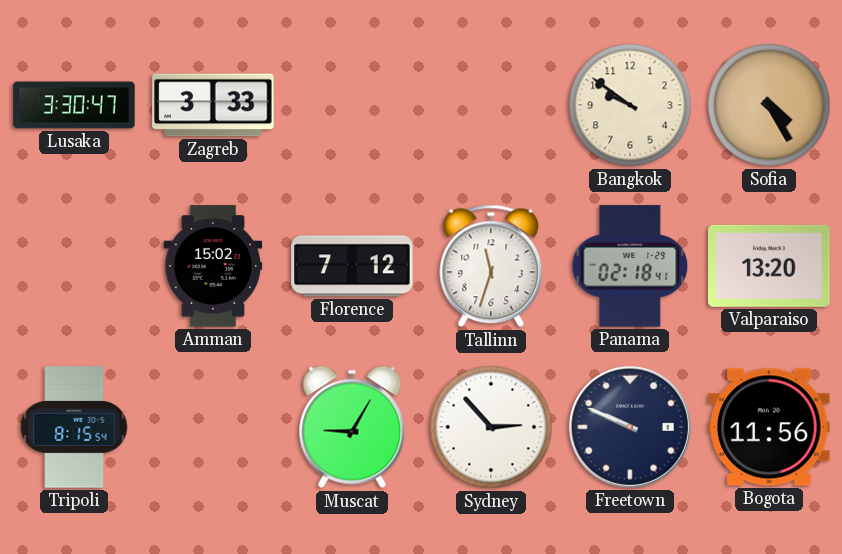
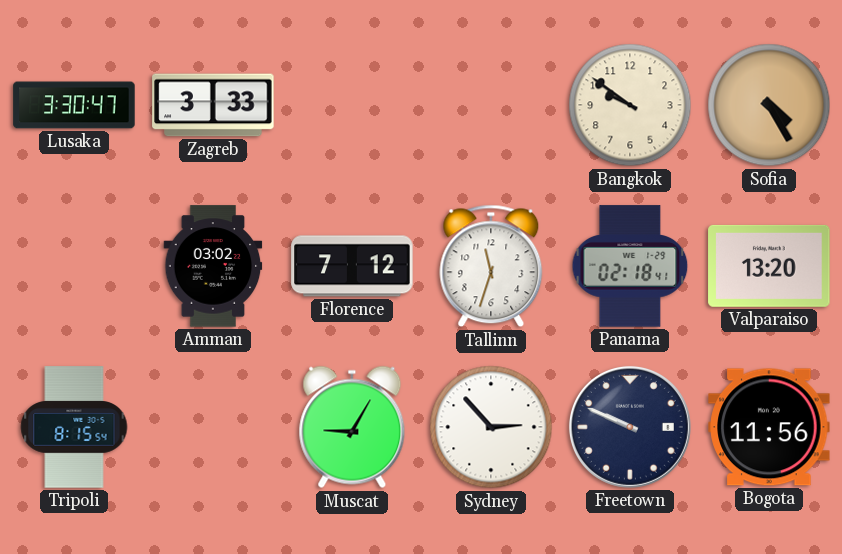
Amman: 15:02 -> 03:02 (213, 266)
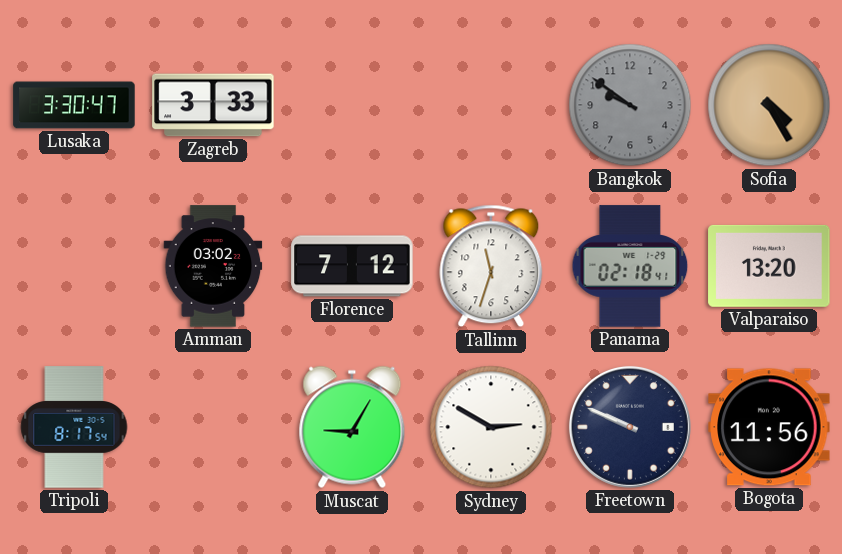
Bangkok dial: cream -> grey (630, 105)
Tripoli: 8:15 -> 8:17 (74, 427)
Sydney: 2:53 -> 2:50 (491, 427)
